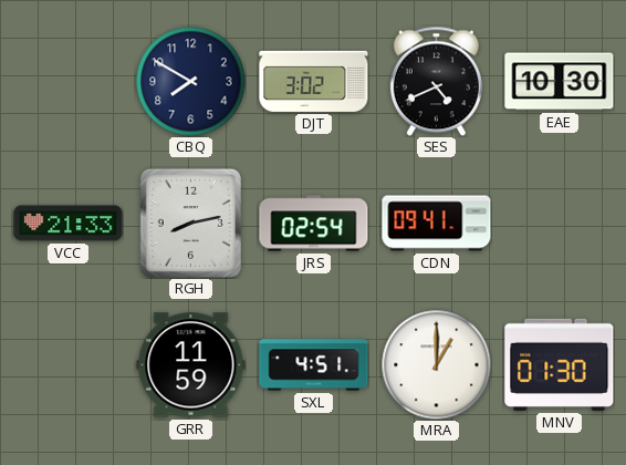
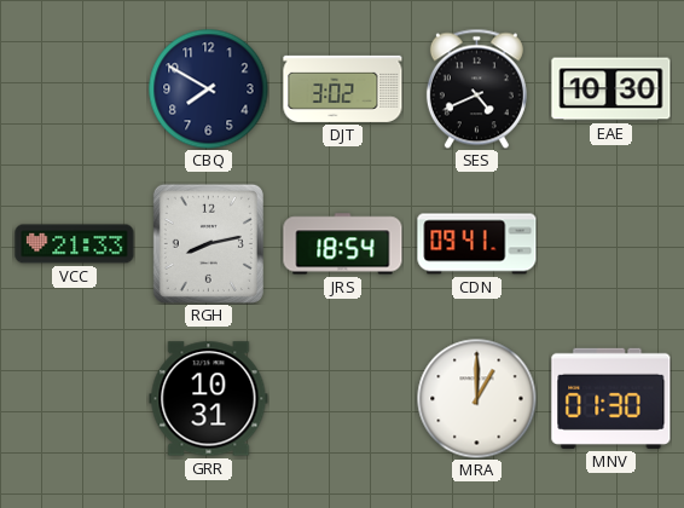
JRS: 02:54 -> 18:54 (343, 244)
GRR: 11:59 -> 10:31 (209, 399)
SXL: 4:51 -> none (314, 365)
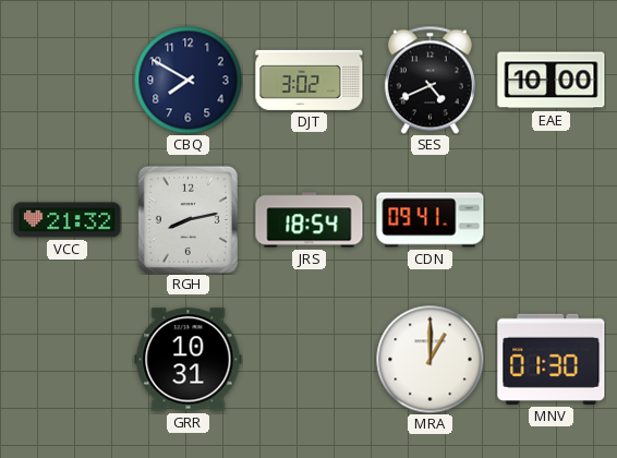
EAE: 10:30 -> 10:00 (552, 81)
VCC: 21:33 -> 21:32 (68, 220)
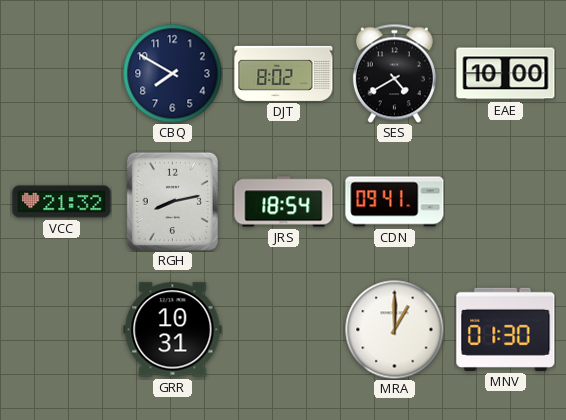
DJT: 3:02 -> 8:02 (284, 73)
SES: 4:41 -> 4:40 (394, 73)
